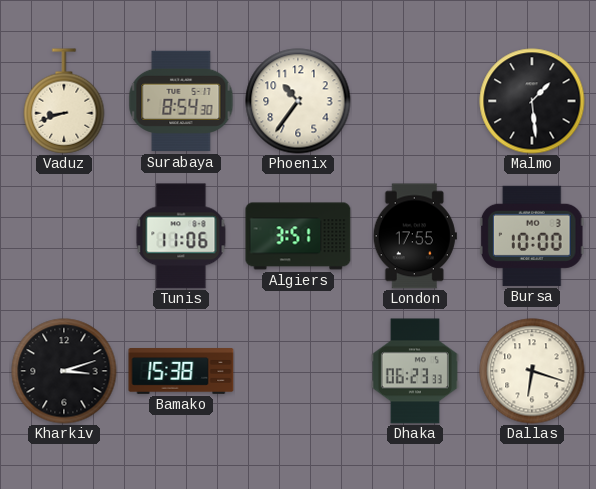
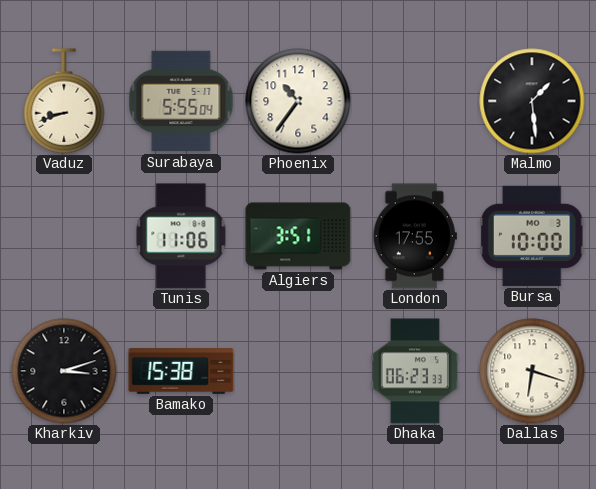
Surabaya: 8:54 -> 5:55 (181, 101)
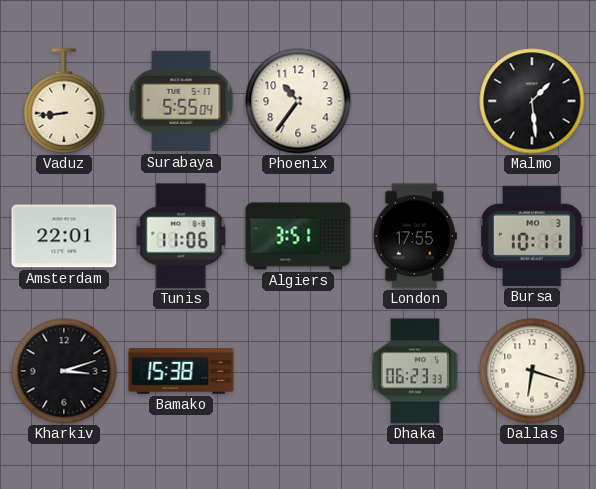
Vaduz: 8:42 -> 8:44 (64, 101)
Amsterdam: none -> 22:01 (64, 236)
Bursa: 10:00 -> 10:11 (532, 236)
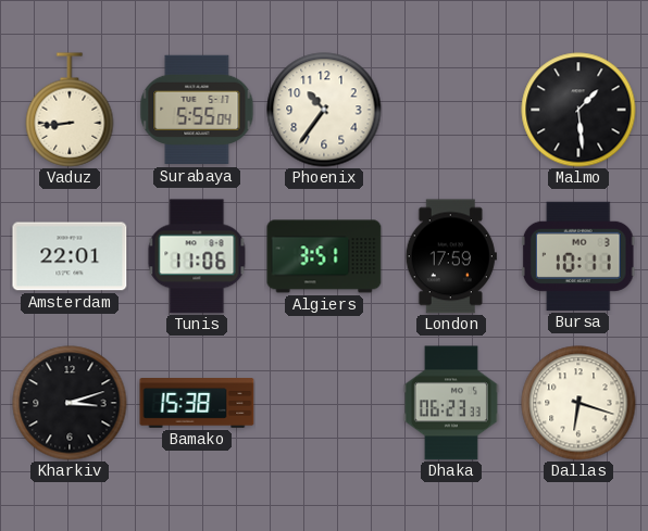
London: 17:55 -> 17:59 (451, 256)
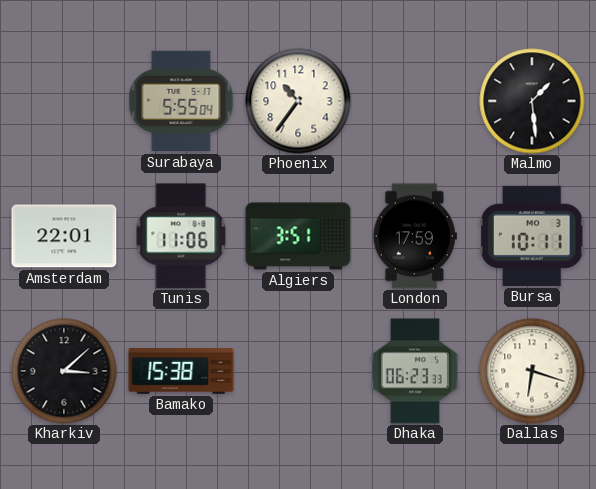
Vaduz: 8:44 -> none (70, 110)
Kharkiv: 3:12 -> 3:08 (64, 371)
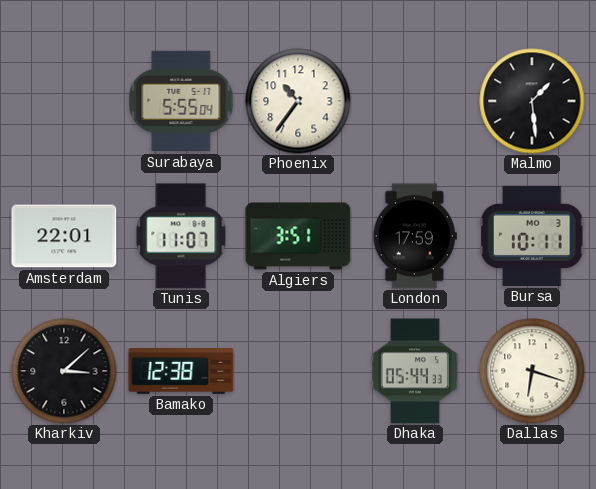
Tunis: 11:06 -> 11:07 (181, 236)
Bamako: 15:38 -> 12:38 (181, 372)
Dhaka: 06:23 -> 05:44 (415, 371)
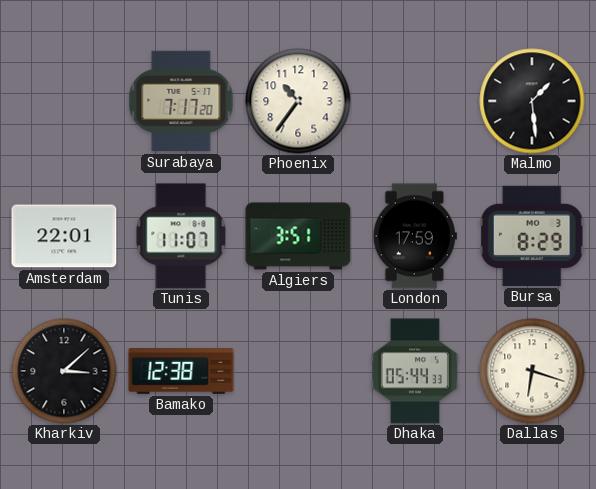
Surabaya: 5:55 -> 7:17 (181, 101)
Bursa: 10:11 -> 8:29 (532, 236)
